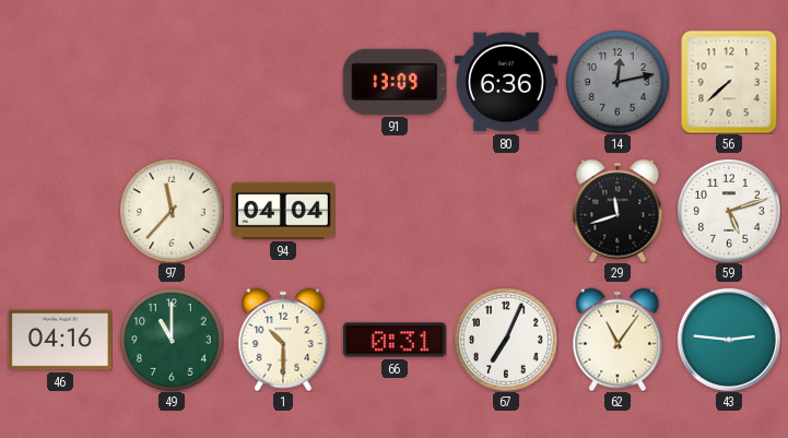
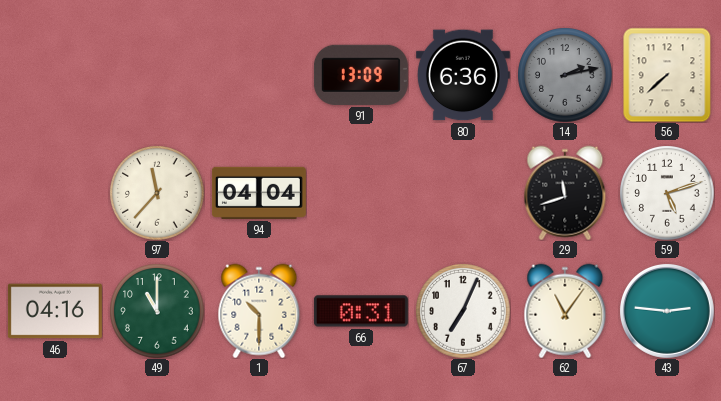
14: 12:13 -> 2:13 (565, 75)
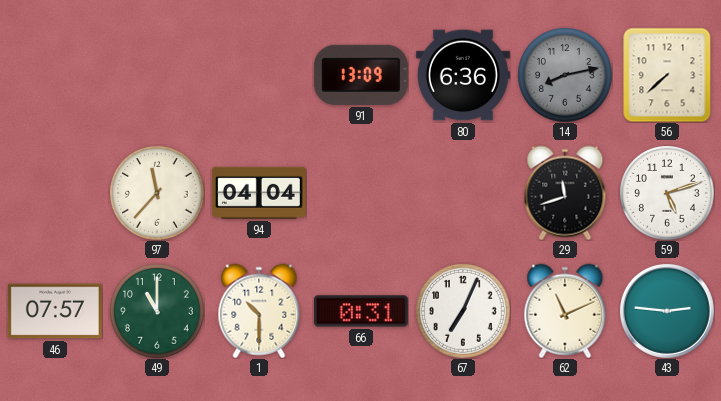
14: 2:13 -> 8:13 (565, 75)
46: 04:16 -> 07:57 (55, 311)
62: 11:06 -> 11:11 (565, 311)
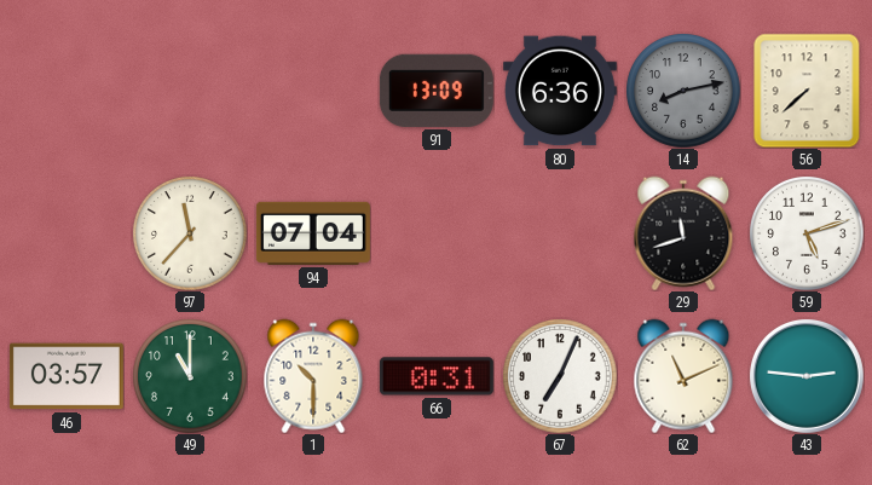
94: 04:04 -> 07:04 (313, 233)
46: 07:57 -> 03:57 (67, 376)
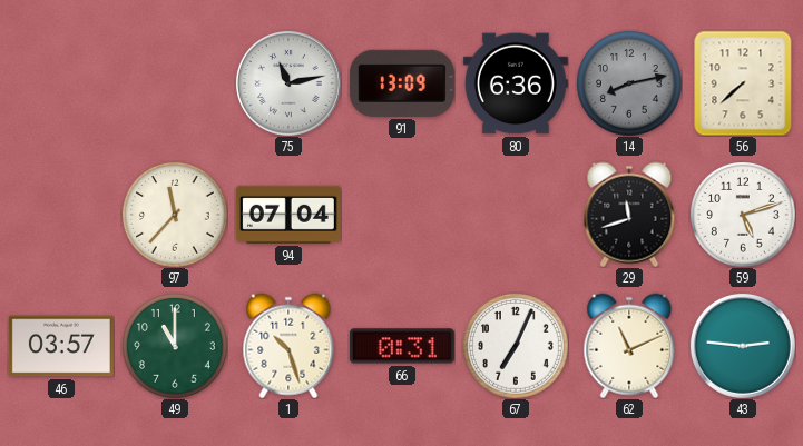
75: none -> 11:13 (288, 83)
1: 10:30 -> 10:27 (288, 346)
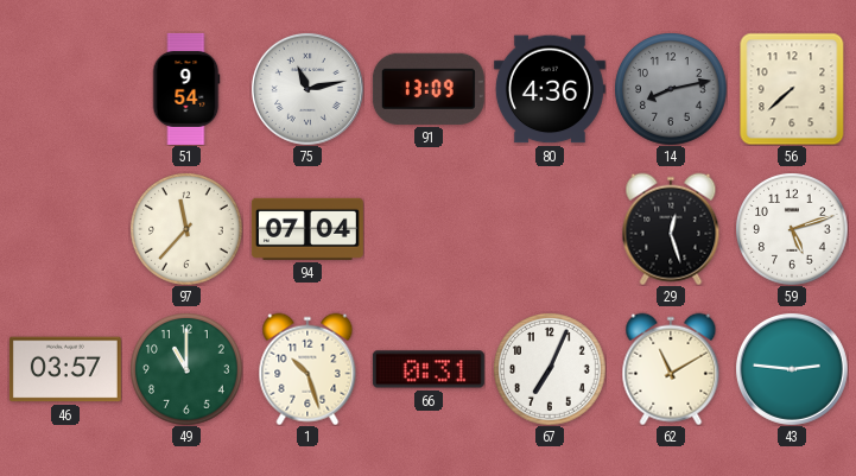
51: none -> 9:54 (186, 89)
80: 6:36 -> 4:36 (550, 89)
29: 11:42 -> 12:27 (671, 229)
62: 11:11 -> 11:10 (671, 369)
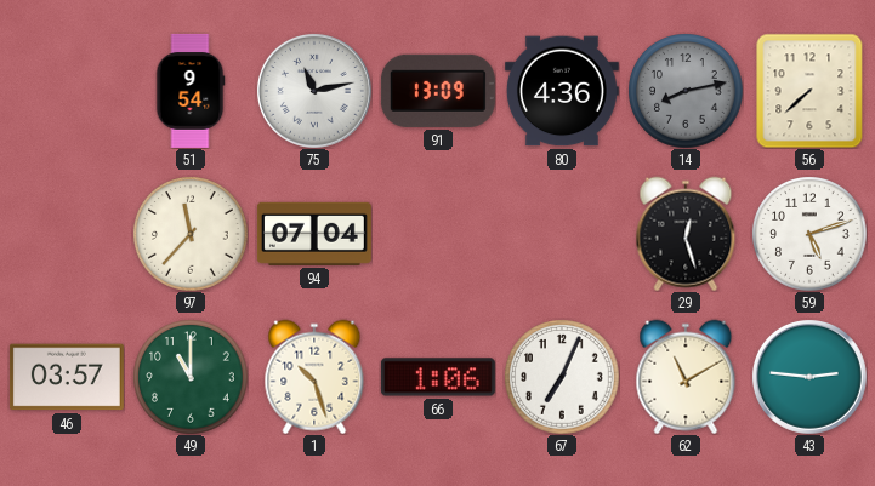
66: 0:31 -> 1:06 (438, 377)
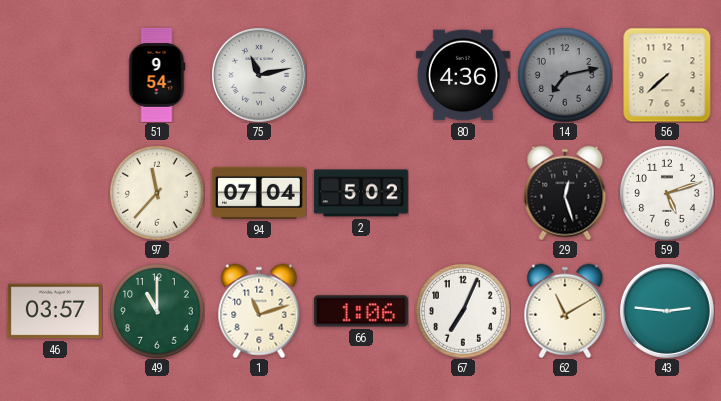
91: 13:09 -> none (438, 91)
14: 8:13 -> 7:13 (565, 75)
2: none -> 5:02 (361, 193)
1: 10:27 -> 11:12 (259, 311)
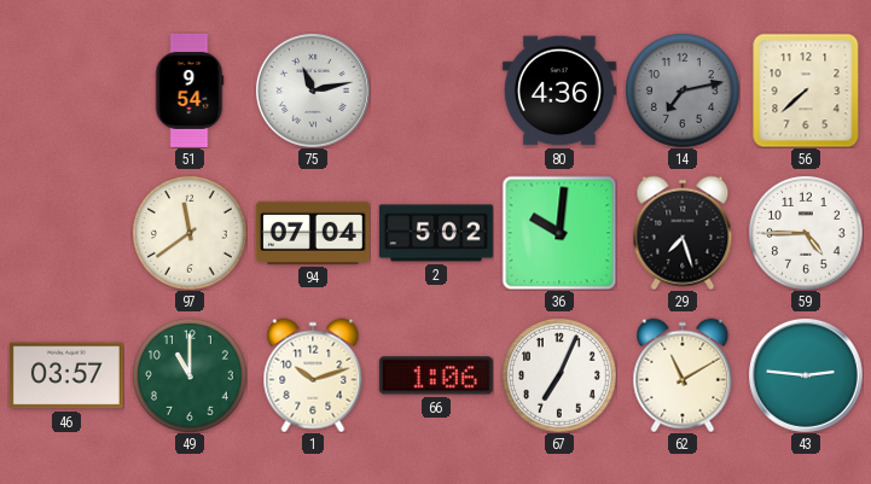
97: 11:37 -> 11:39 (190, 233)
36: none -> 10:01 (559, 233)
29: 12:27 -> 7:27 (683, 233)
59: 5:12 -> 4:45 (806, 233)
1: 11:12 -> 10:12 (313, 375)
